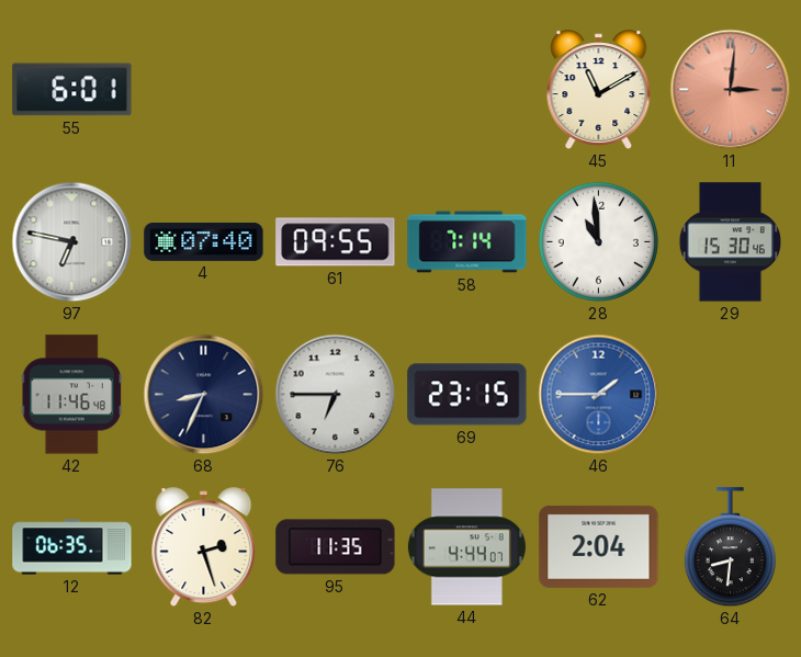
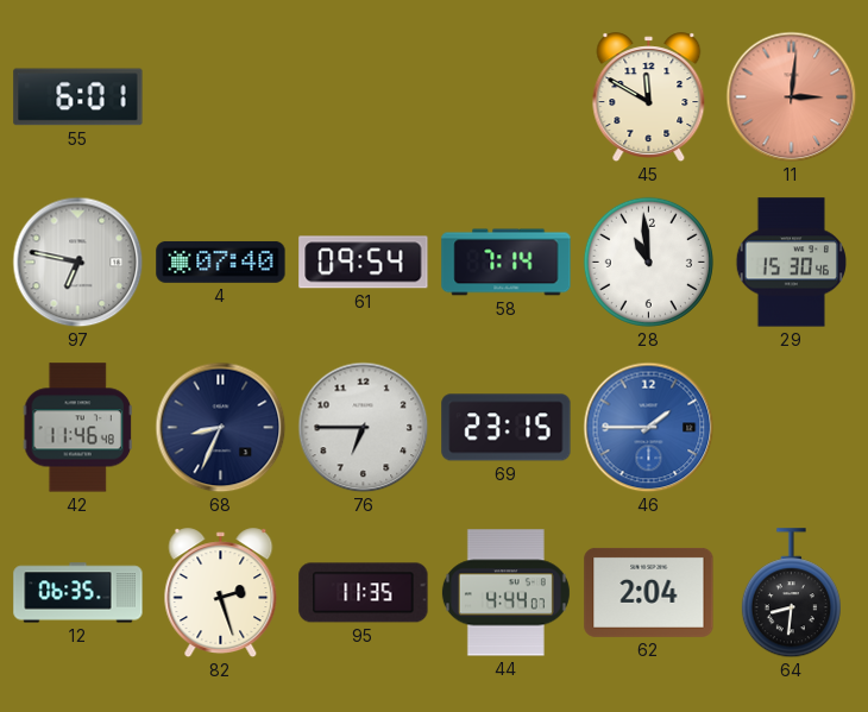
45: 11:10 -> 11:50 (649, 97)
61: 09:55 -> 09:54 (364, 263)
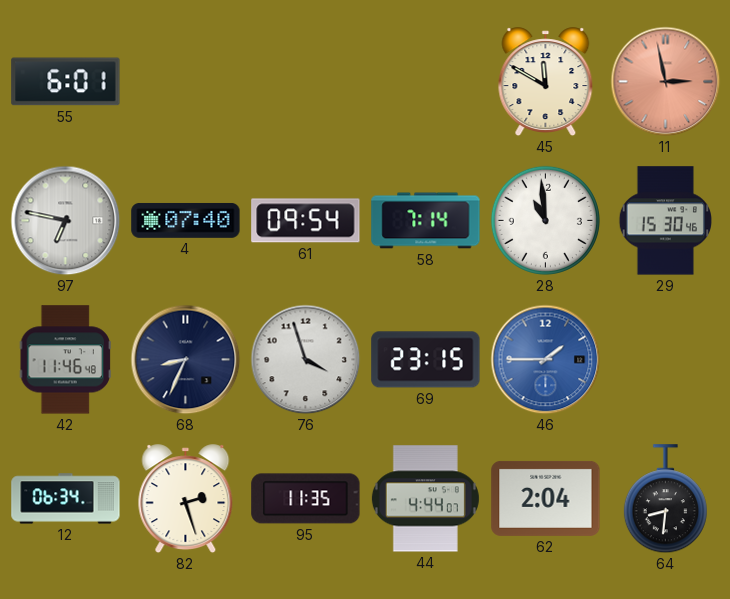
11: 3:01 -> 2:58 (666, 82)
76: 6:45 -> 3:57 (306, 360)
12: 06:35 -> 06:34 (66, 499)
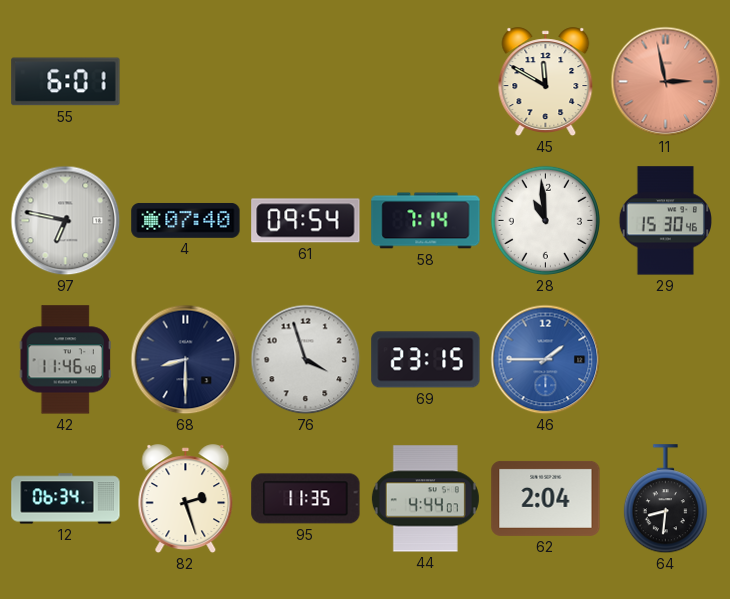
68: 8:34 -> 8:30 (186, 360)
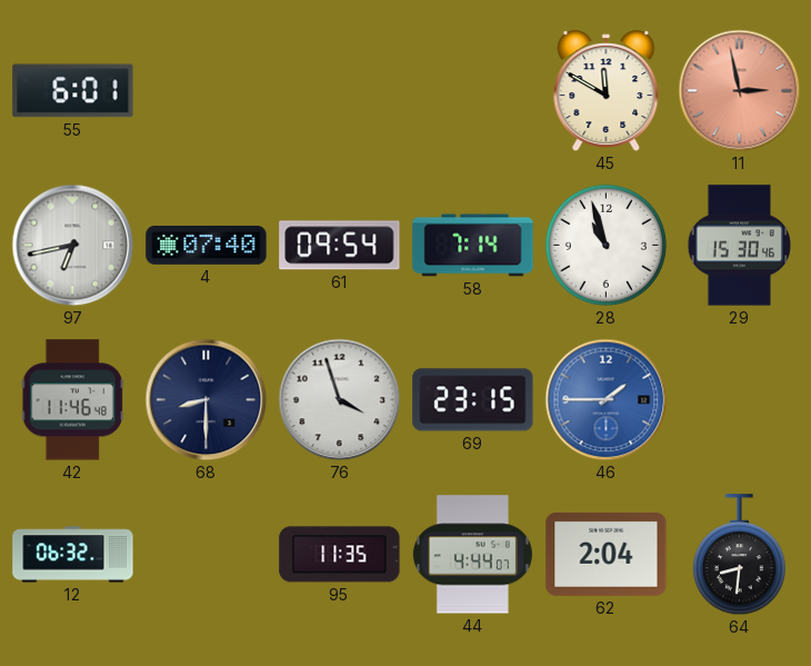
97: 6:47 -> 6:43 (73, 246)
28: 10:59 -> 10:57 (605, 245)
12: 06:34 -> 06:32 (73, 555)
82: 2:27 -> none (186, 499)
